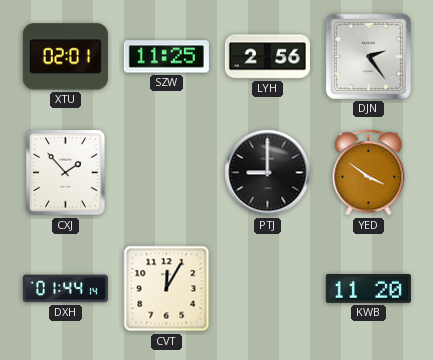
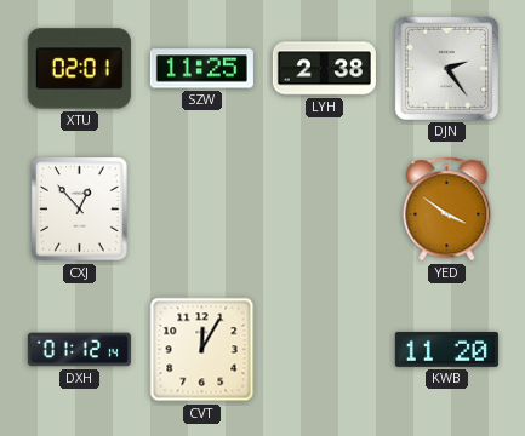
LYH: 2:56 -> 2:38 (324, 69)
CXJ: 1:53 -> 12:53 (80, 210)
PTJ: 9:00 -> none (268, 173)
DXH: 01:44 -> 01:12 (79, 350)
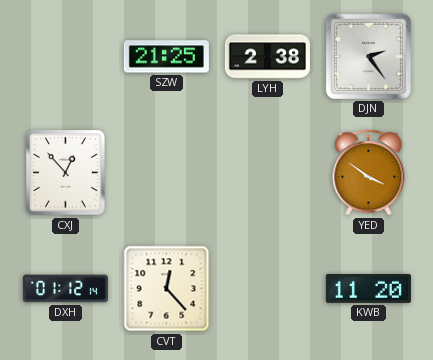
XTU: 02:01 -> none (79, 69)
SZW: 11:25 -> 21:25 (166, 57)
CVT: 12:05 -> 12:23 (167, 289)
